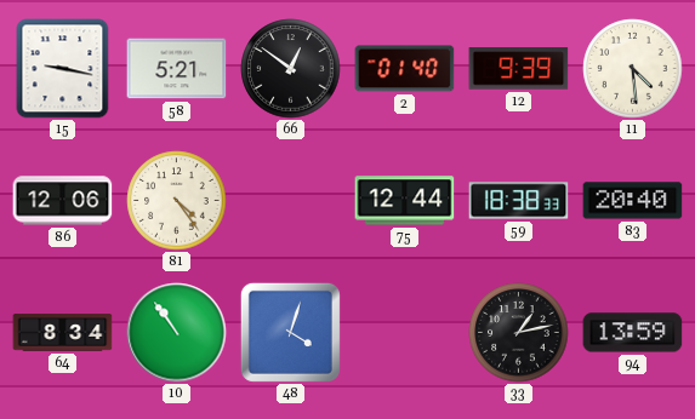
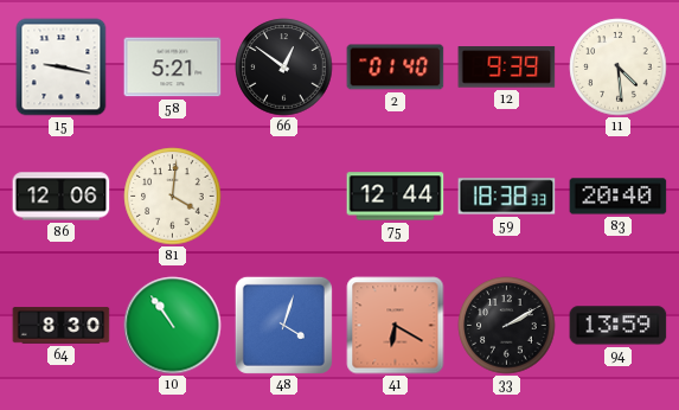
81: 4:24 -> 4:01 (173, 197)
64: 8:34 -> 8:30 (62, 326)
41: none -> 6:20 (396, 326)
33: 1:13 -> 2:10 (507, 326)
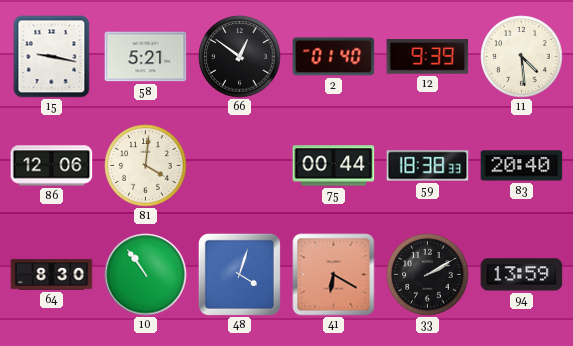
75: 12:44 -> 00:44 (334, 166)
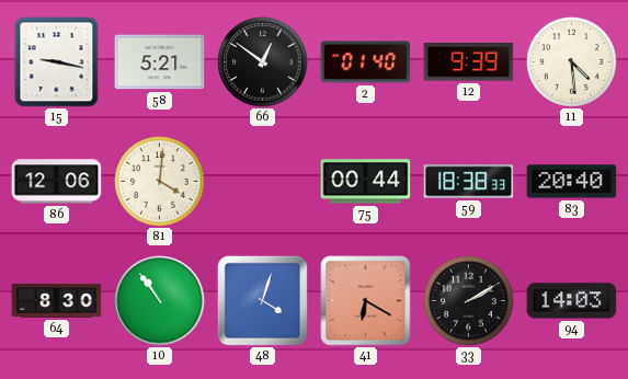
94: 13:59 -> 14:03 (572, 301)
